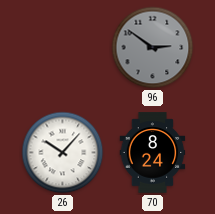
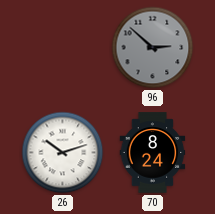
96: 2:51 -> 2:52 (153, 48)
26: 10:07 -> 10:12 (63, 153)
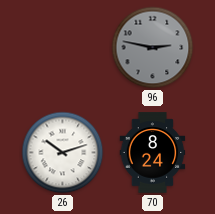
96: 2:52 -> 2:47 (153, 48)
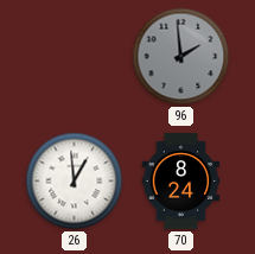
96: 2:47 -> 1:59 (181, 57)
26: 10:12 -> 12:59 (75, 182)
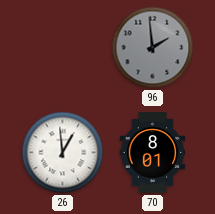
70: 8:24 -> 8:01 (153, 153)
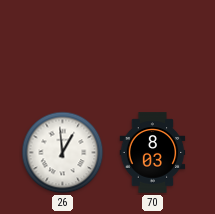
96: 1:59 -> none (153, 48)
70: 8:01 -> 8:03 (153, 153)
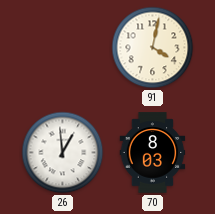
91: none -> 4:02 (153, 48)
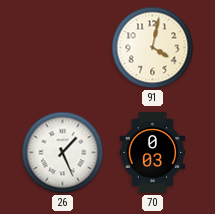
26: 12:59 -> 1:26 (63, 153)
70: 8:03 -> 0:03 (153, 153)
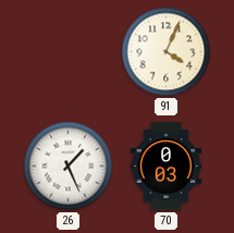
91: 4:02 -> 4:04 (167, 52)
